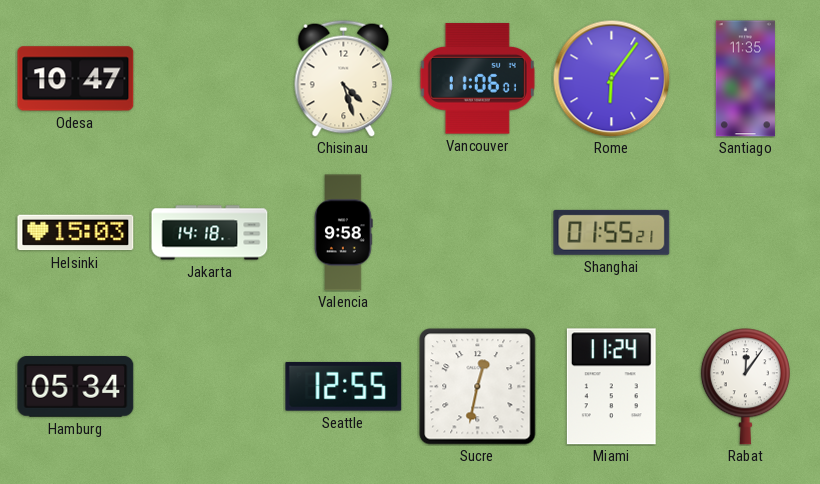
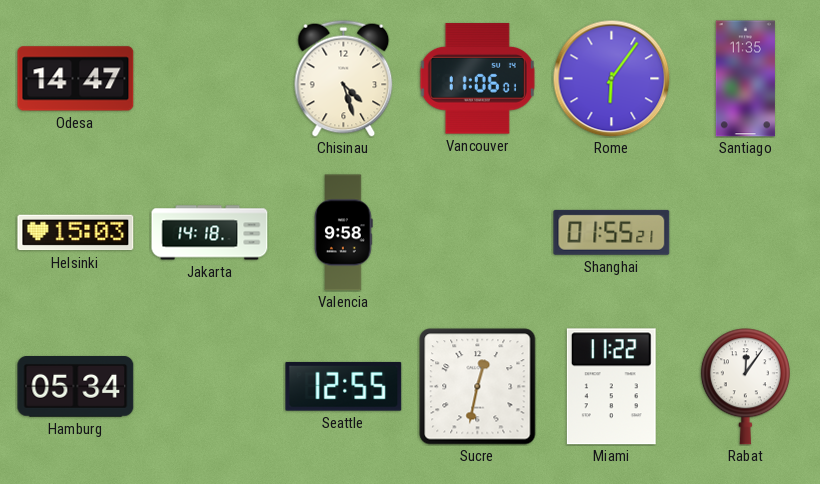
Odesa: 10:47 -> 14:47 (76, 79)
Miami: 11:24 -> 11:22 (611, 387)
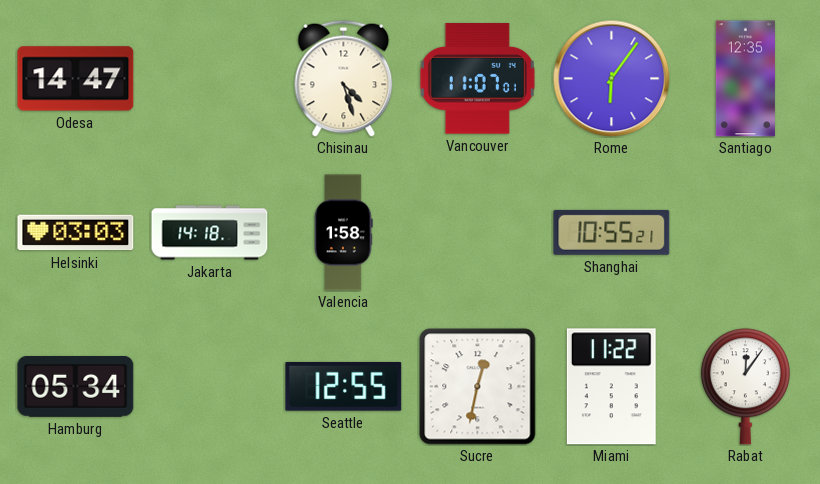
Vancouver: 11:06 -> 11:07 (477, 79)
Santiago: 11:35 -> 12:35 (745, 79)
Helsinki: 15:03 -> 03:03 (76, 233)
Valencia: 9:58 -> 1:58 (344, 233)
Shanghai: 01:55 -> 10:55 (612, 232)
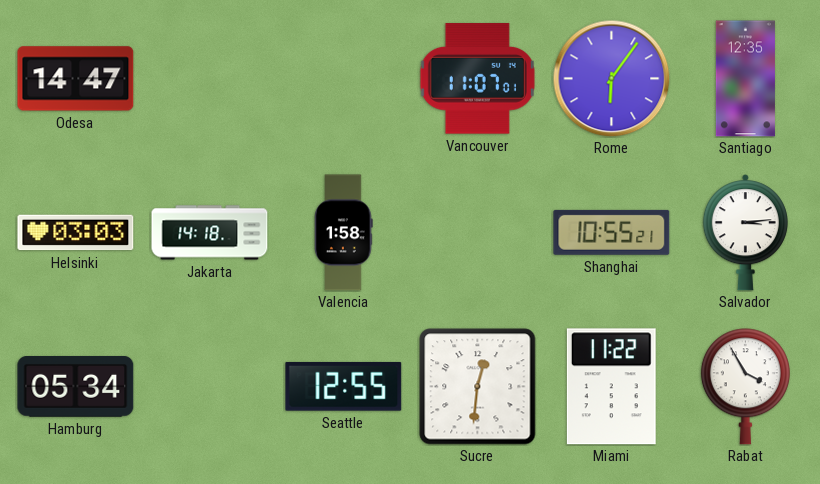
Chisinau: 4:27 -> none (344, 78)
Salvador: none -> 3:14 (745, 233)
Sucre: 12:32 -> 12:31 (478, 387)
Rabat: 12:06 -> 3:55 (745, 387)
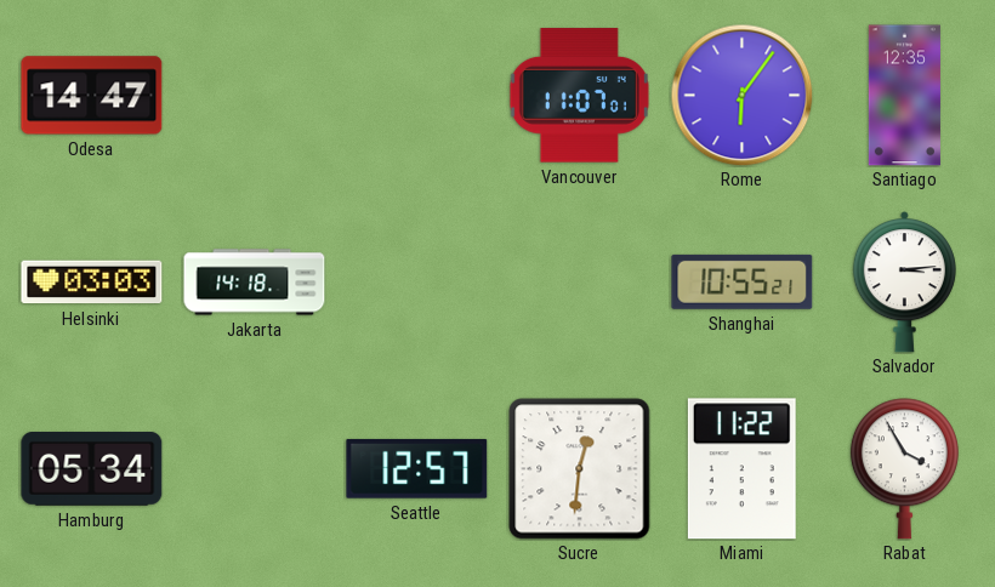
Valencia: 1:58 -> none (344, 233)
Seattle: 12:55 -> 12:57 (417, 468)
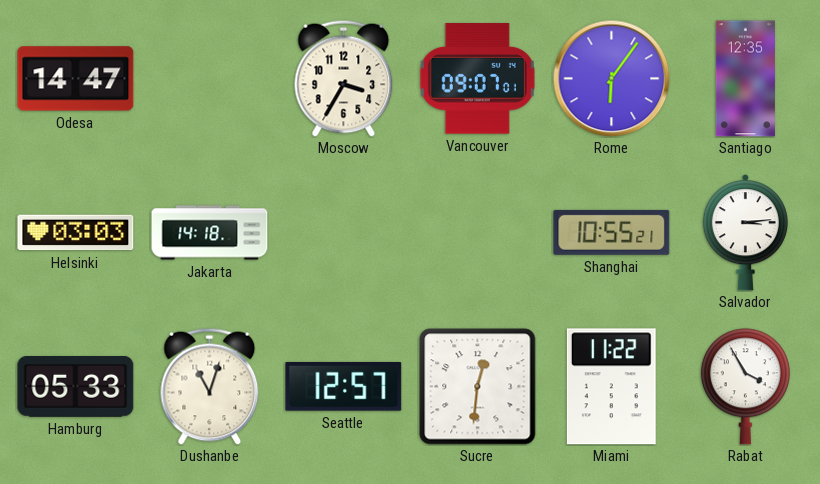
Moscow: none -> 3:35 (344, 78)
Vancouver: 11:07 -> 09:07 (477, 79)
Hamburg: 05:34 -> 05:33 (76, 387)
Dushanbe: none -> 11:03 (210, 386)
